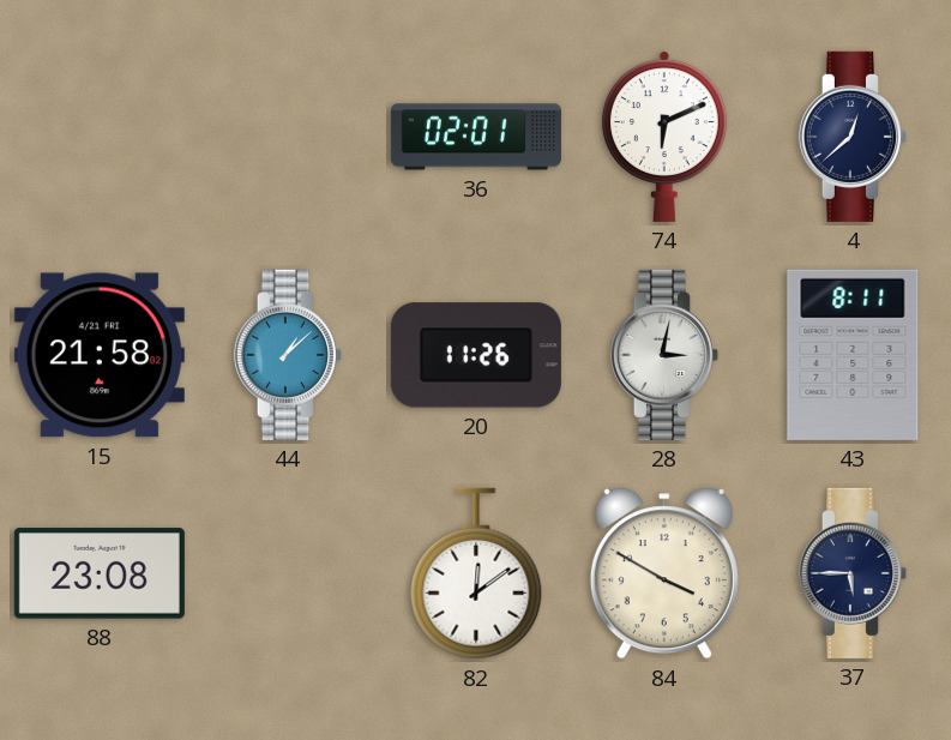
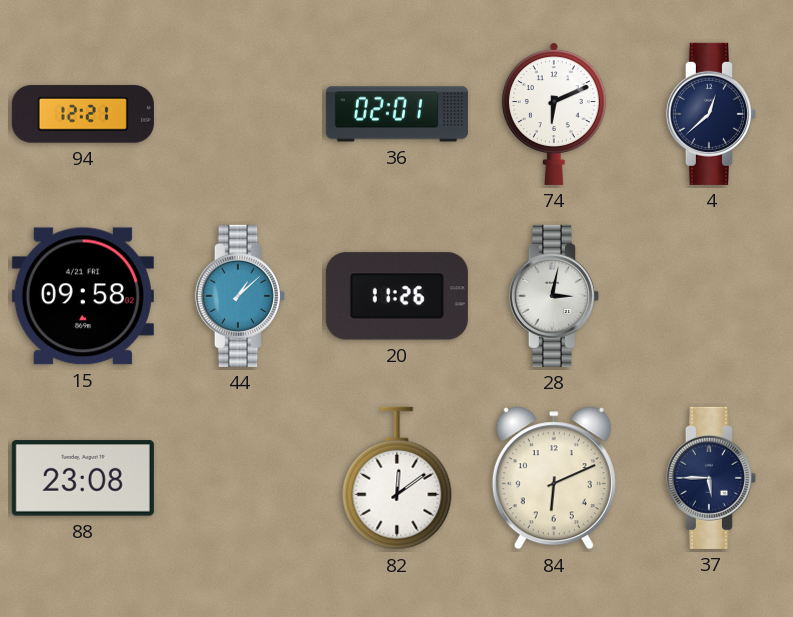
94: none -> 12:21 (83, 114)
15: 21:58 -> 09:58 (83, 296)
43: 8:11 -> none (853, 355)
84: 3:50 -> 6:11 (554, 478)
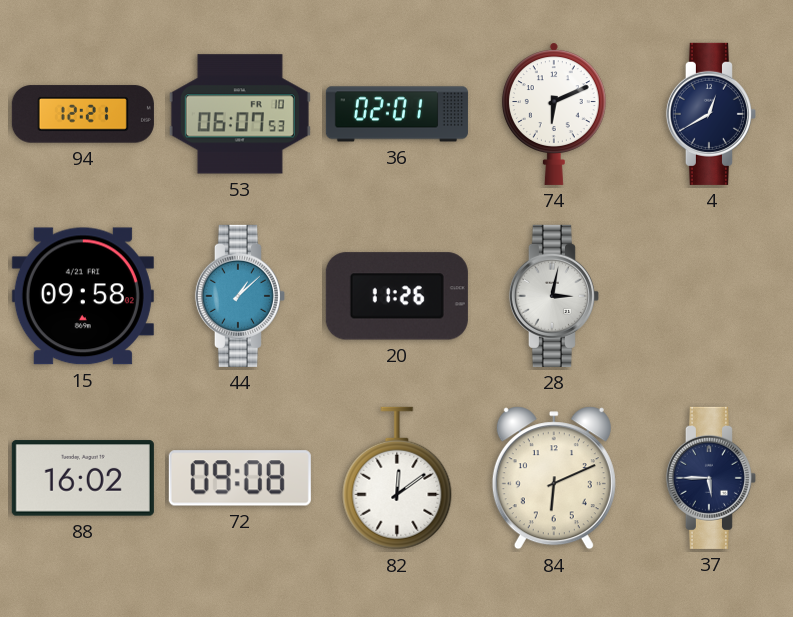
53: none -> 06:07 (240, 114)
4: 12:38 -> 12:40 (711, 114)
88: 23:08 -> 16:02 (83, 478)
72: none -> 09:08 (240, 478)
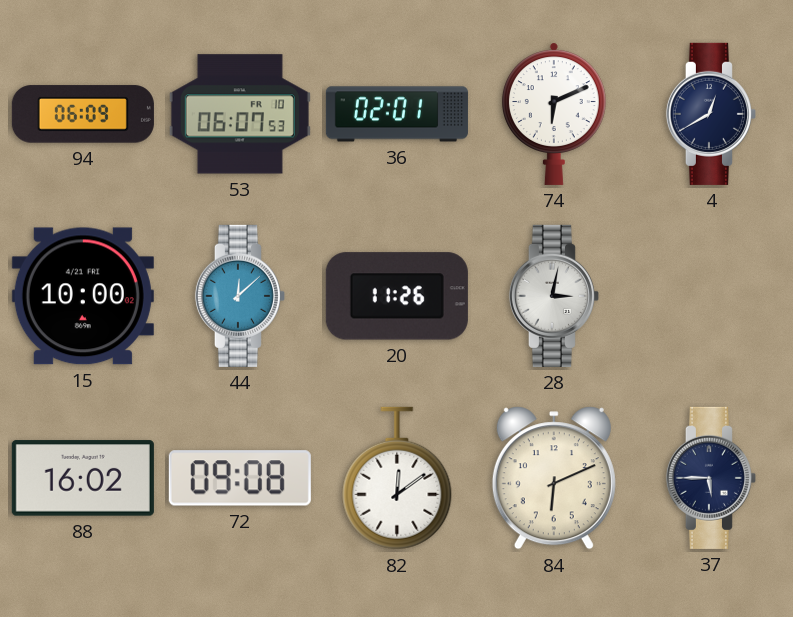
94: 12:21 -> 06:09 (83, 114)
15: 09:58 -> 10:00 (83, 296)
44: 1:08 -> 12:08 (240, 296)
